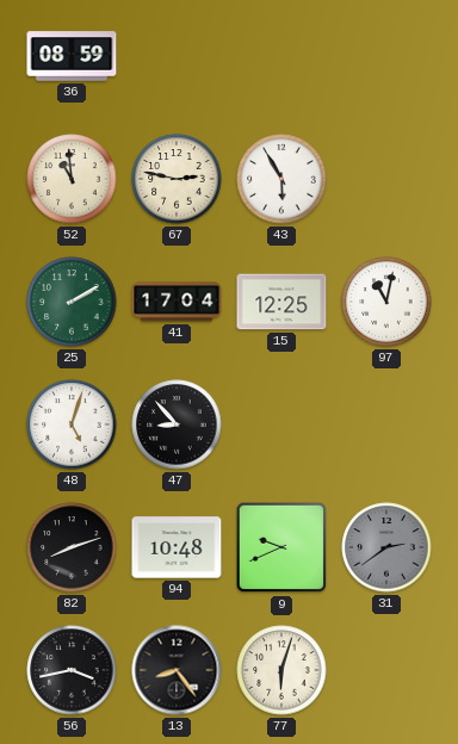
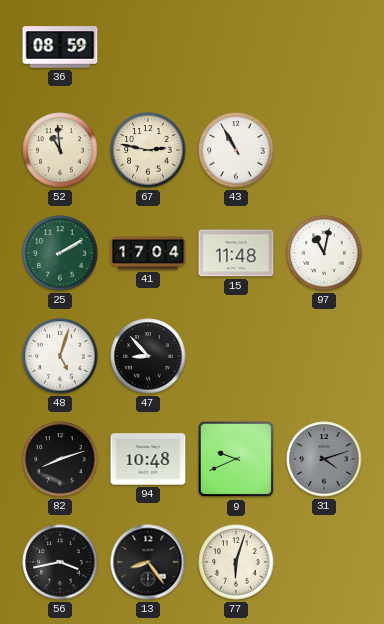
43: 5:55 -> 10:55 (236, 150)
15: 12:25 -> 11:48 (236, 253)
31: 2:39 -> 4:12 (324, 459)
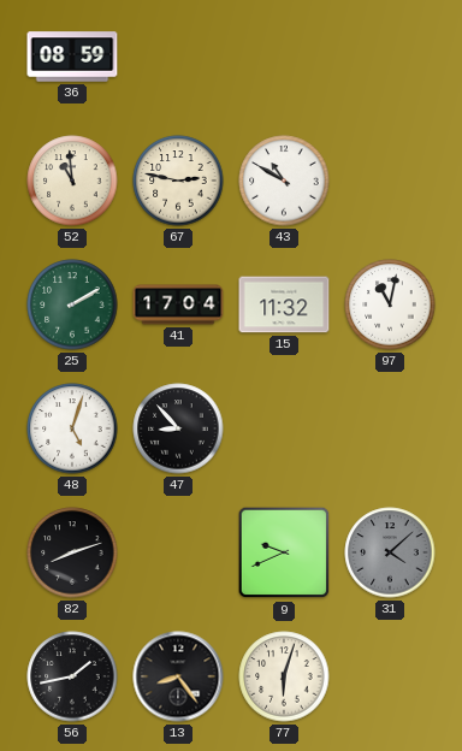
43: 10:55 -> 10:50 (284, 181)
15: 11:48 -> 11:32 (284, 304)
94: 10:48 -> none (148, 459)
31: 4:12 -> 4:08 (390, 552)
56: 3:43 -> 1:43 (72, 676)
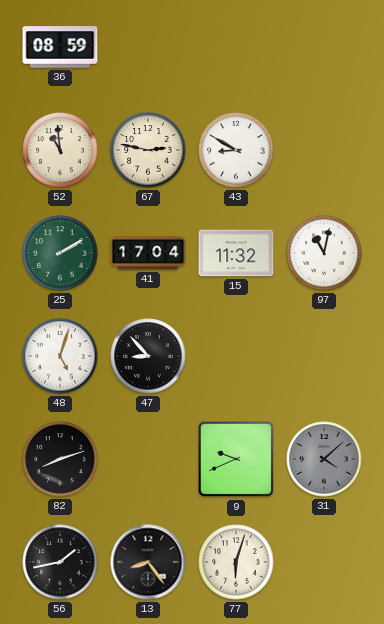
43: 10:50 -> 8:50 (236, 150)
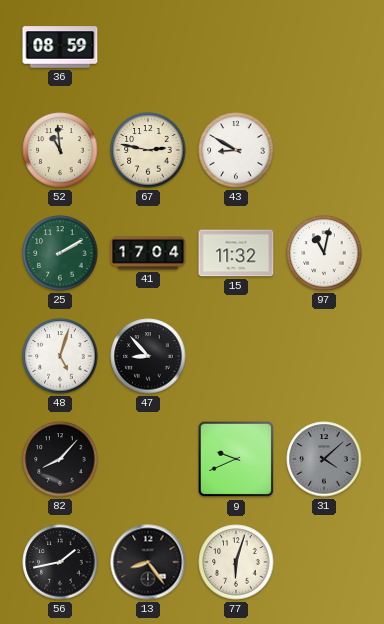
82: 8:12 -> 8:07 (60, 459)
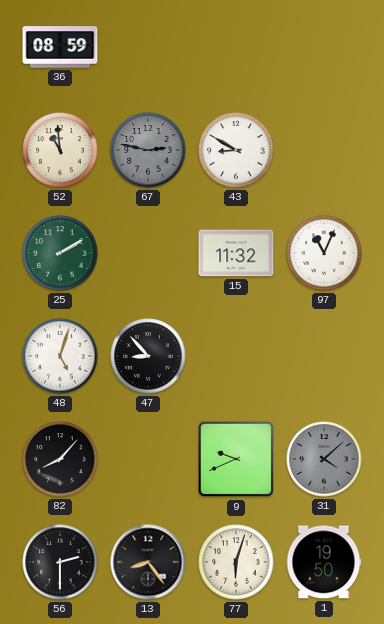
67 dial: cream -> grey (148, 150)
41: 17:04 -> none (148, 253)
97: 11:02 -> 11:04 (324, 253)
56: 1:43 -> 2:30 (60, 562)
1: none -> 19:50 (324, 562)
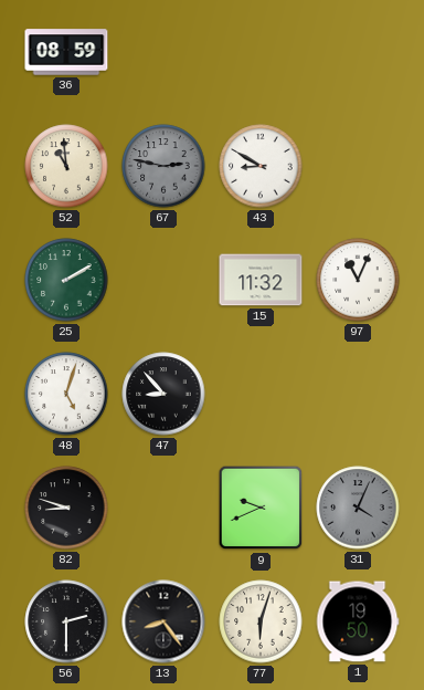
82: 8:07 -> 8:48 (66, 508)
31: 4:08 -> 4:04 (358, 508)
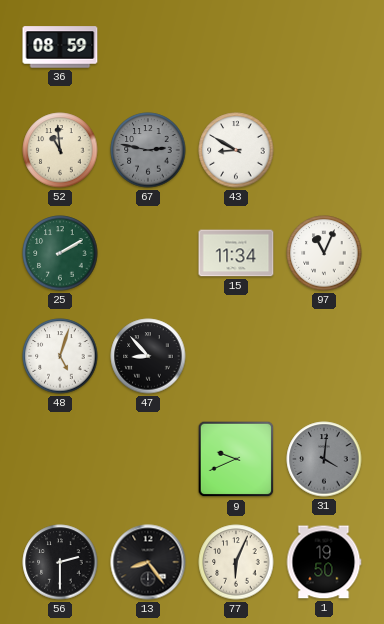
15: 11:32 -> 11:34 (236, 253)
82: 8:48 -> none (66, 508)
31: 4:04 -> 4:01 (324, 459)
77: 6:03 -> 6:04 (236, 562)
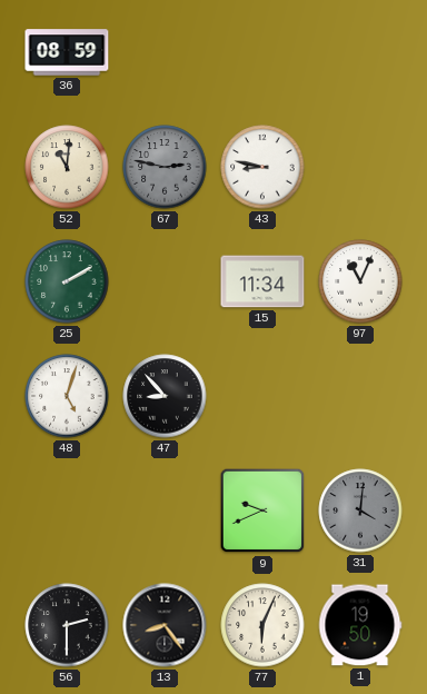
52: 10:59 -> 11:01 (67, 167)
43: 8:50 -> 8:47 (262, 167)
